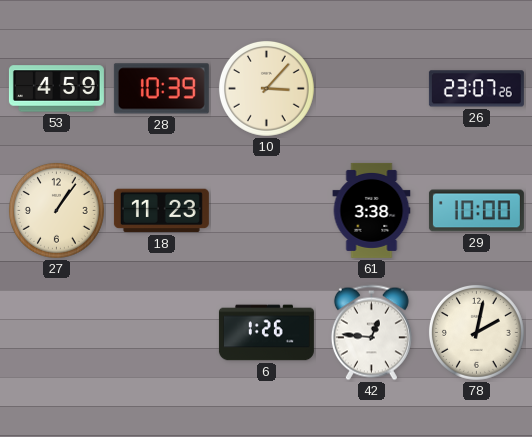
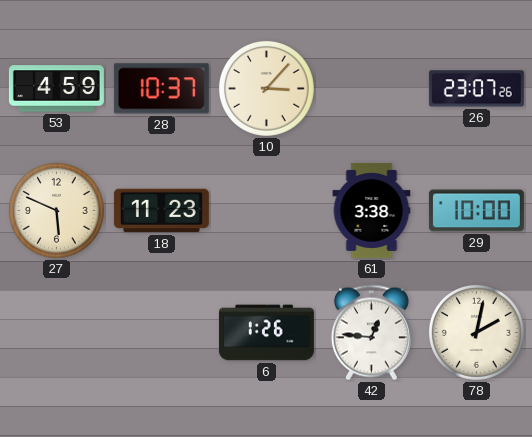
28: 10:39 -> 10:37 (161, 89)
27: 1:06 -> 5:49 (56, 210)
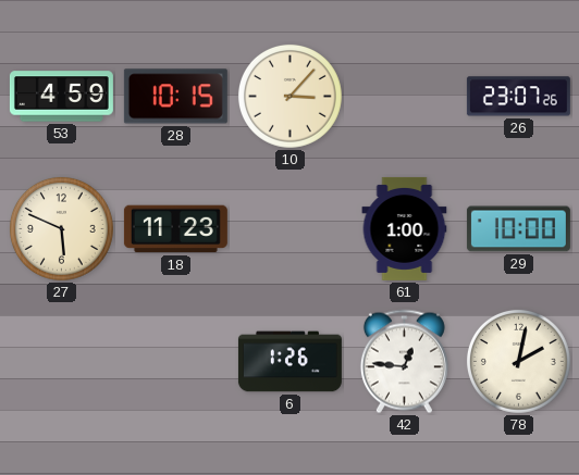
28: 10:37 -> 10:15 (175, 97)
61: 3:38 -> 1:00 (405, 228)
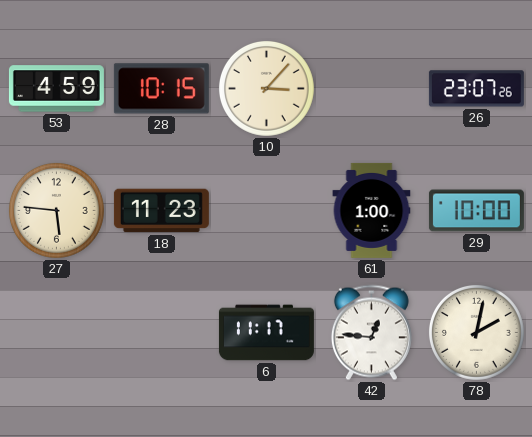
27: 5:49 -> 5:46 (56, 210)
6: 1:26 -> 11:17 (266, 333)
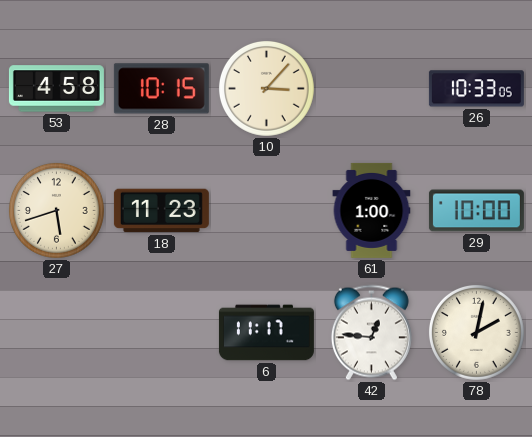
53: 4:59 -> 4:58 (56, 89)
26: 23:07 -> 10:33 (476, 89)
27: 5:46 -> 5:42 (56, 210)
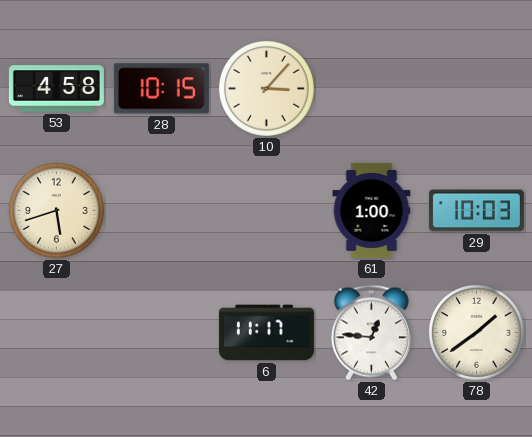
26: 10:33 -> none (476, 89)
18: 11:23 -> none (161, 211)
29: 10:00 -> 10:03 (476, 211)
78: 2:02 -> 1:39 (476, 332)
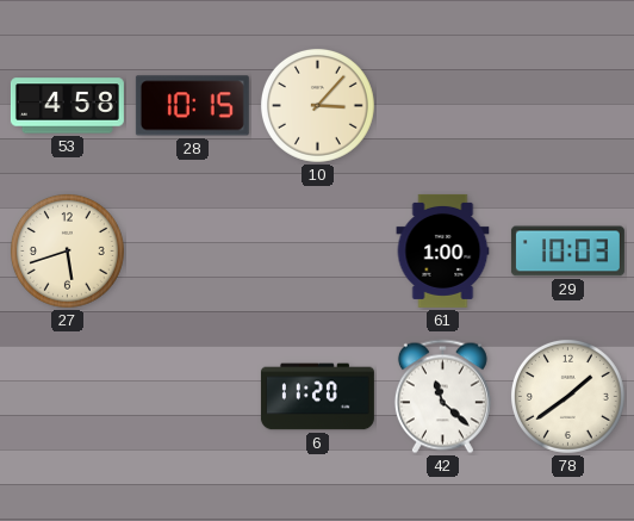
6: 11:17 -> 11:20 (317, 397)
42: 12:46 -> 11:22 (442, 397)
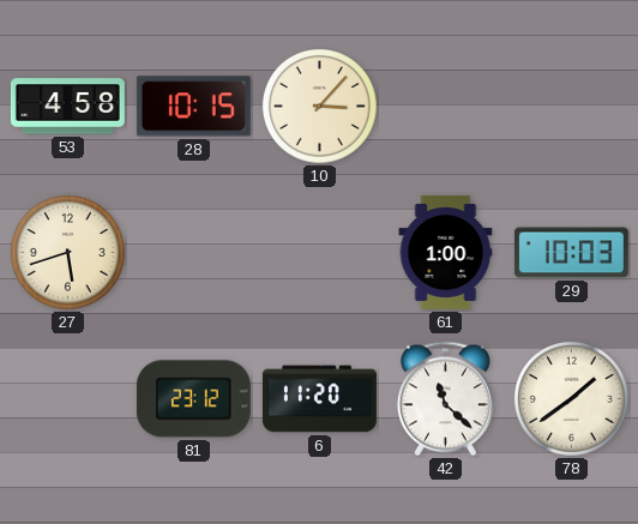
81: none -> 23:12 (193, 399)
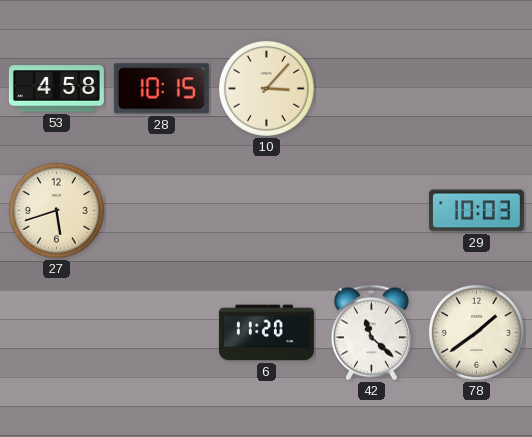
61: 1:00 -> none (446, 252)
81: 23:12 -> none (193, 399)
